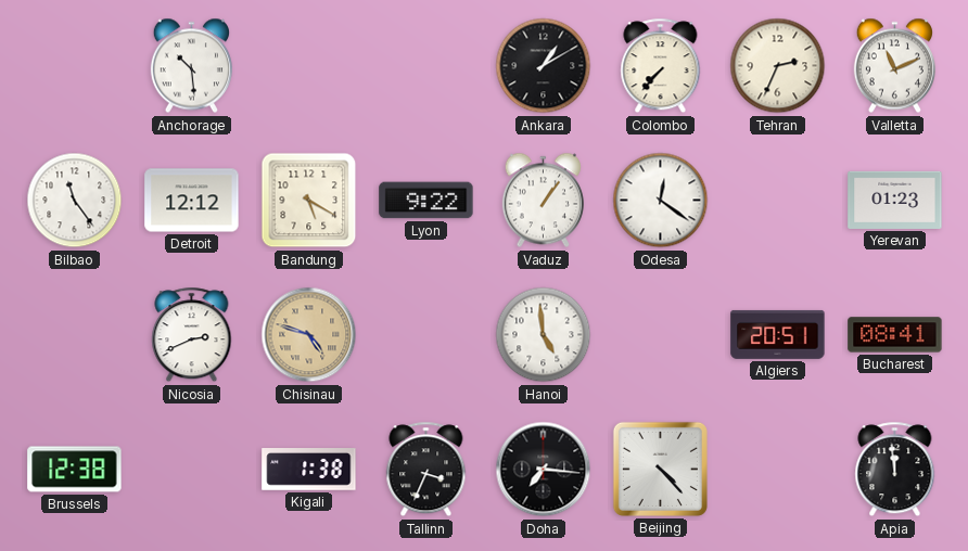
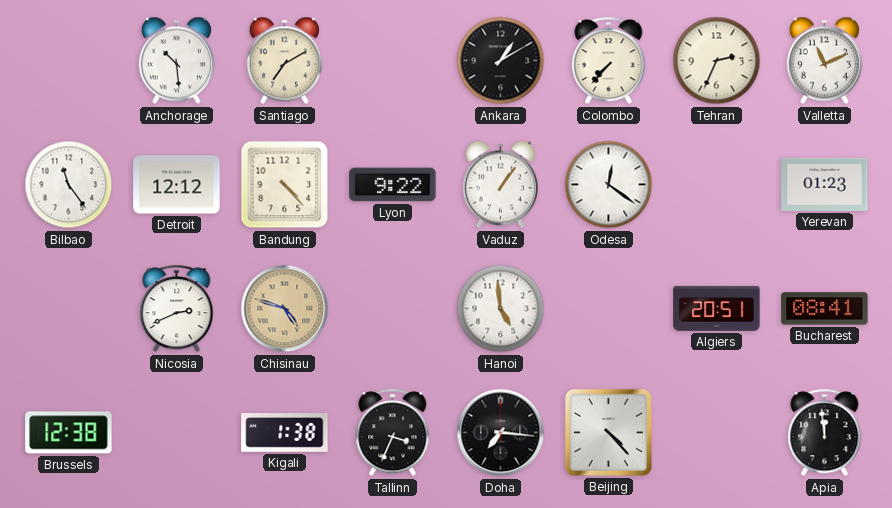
Santiago: none -> 7:10 (284, 61)
Bandung: 5:20 -> 4:23 (285, 185)
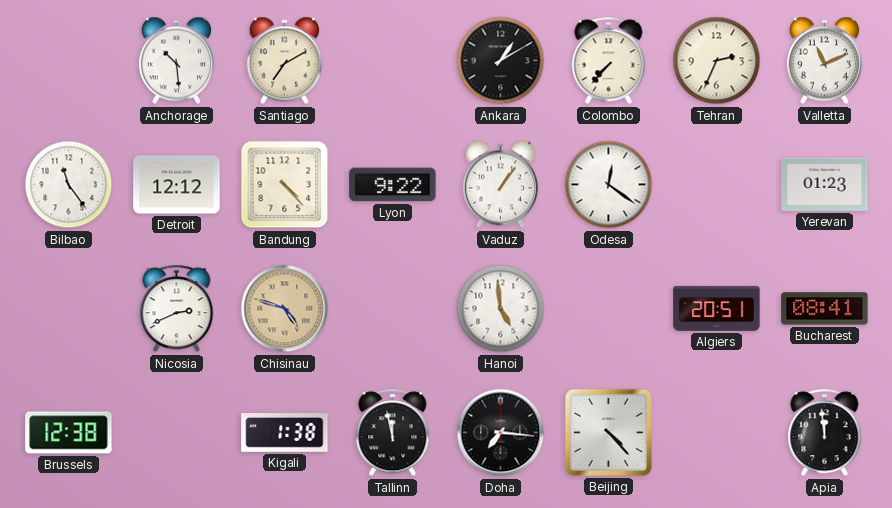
Tallinn: 3:34 -> 11:58 (393, 433)
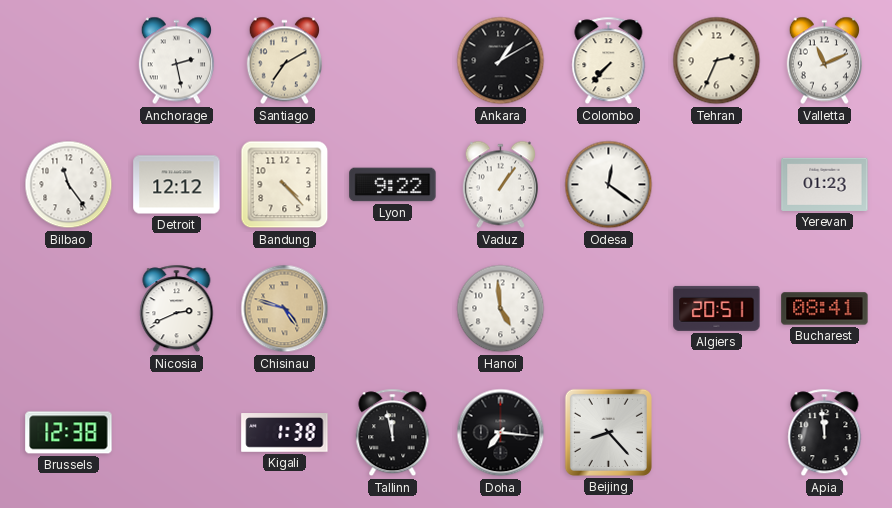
Anchorage: 10:29 -> 2:28 (176, 61)
Beijing: 4:23 -> 8:23 (608, 432)
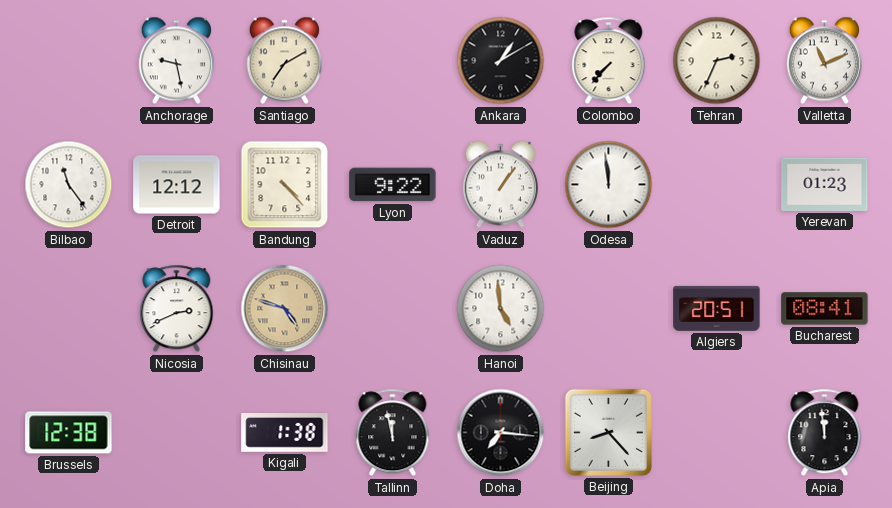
Anchorage: 2:28 -> 9:28 (176, 61)
Odesa: 12:21 -> 11:59 (609, 185)
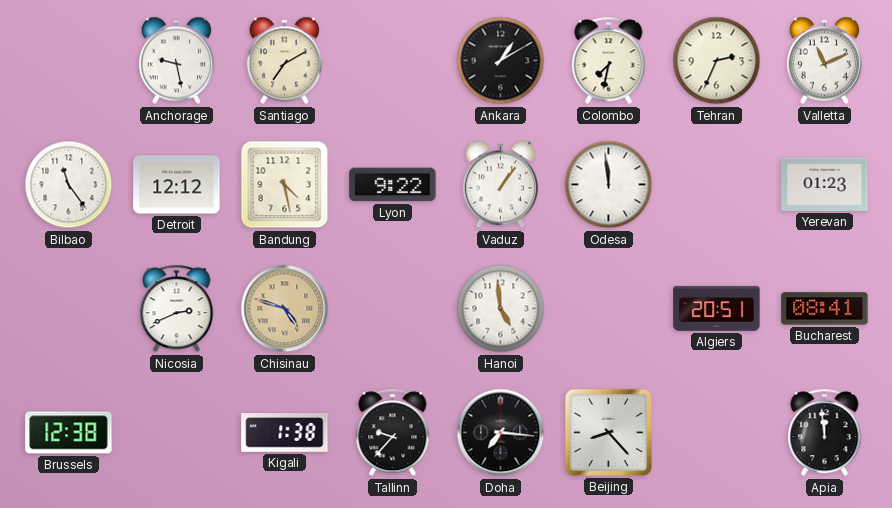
Colombo: 7:37 -> 7:32 (609, 61)
Bandung: 4:23 -> 4:28 (285, 185)
Tallinn: 11:58 -> 9:37 (393, 433)
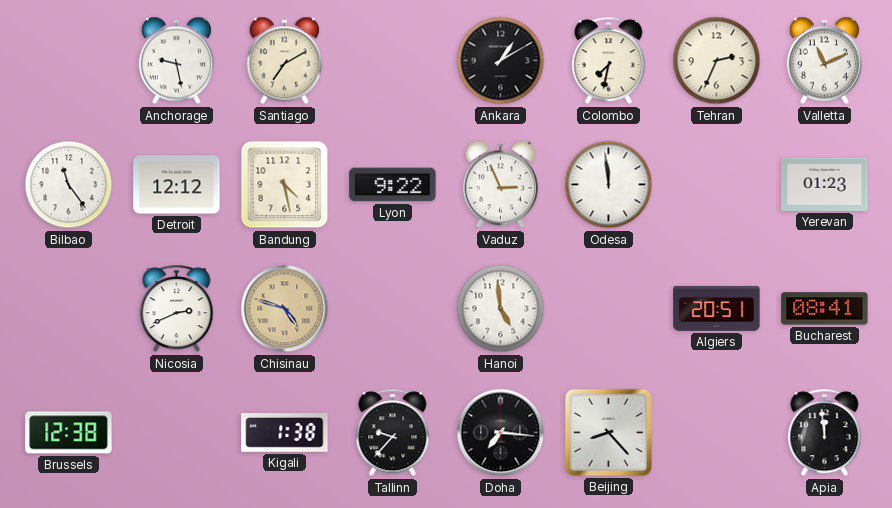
Vaduz: 1:06 -> 2:56 (500, 185)
